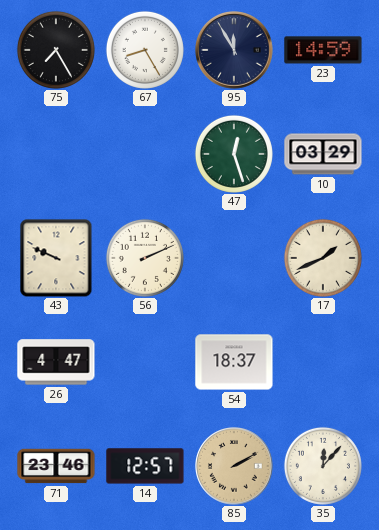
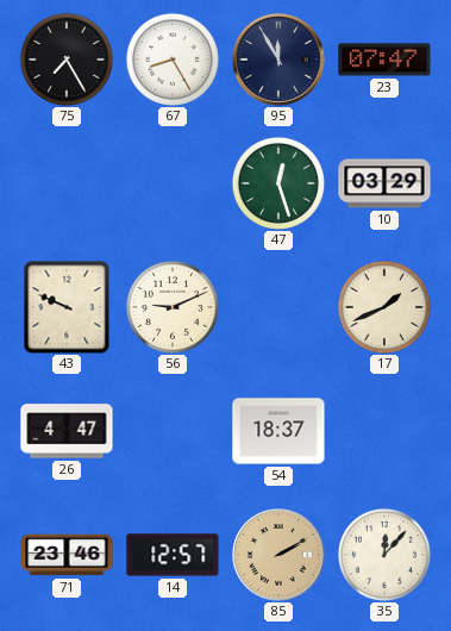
23: 14:59 -> 07:47 (384, 60)
56: 2:11 -> 9:11 (173, 307)
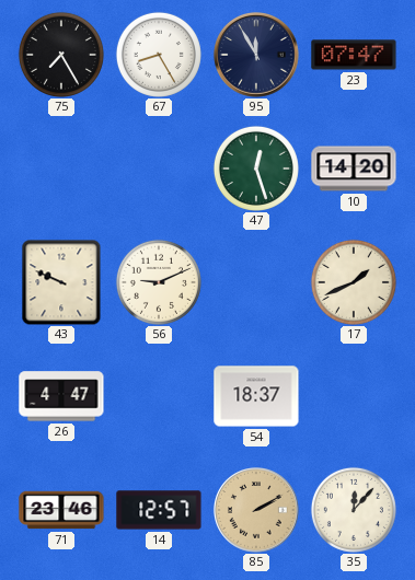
10: 03:29 -> 14:20 (354, 169)
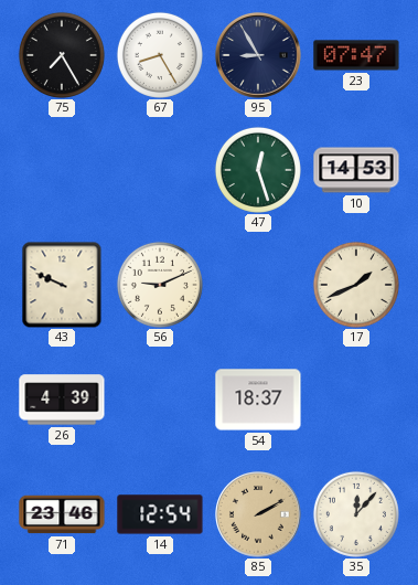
95: 11:55 -> 8:55 (259, 56)
10: 14:20 -> 14:53 (356, 170)
26: 4:47 -> 4:39 (62, 400)
14: 12:57 -> 12:54 (160, 514)
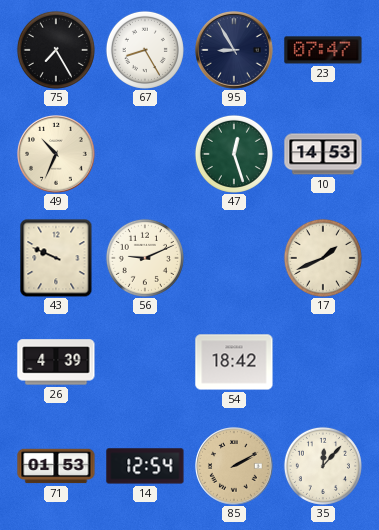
49: none -> 10:34 (57, 155)
54: 18:37 -> 18:42 (234, 362)
71: 23:46 -> 01:53 (56, 466)
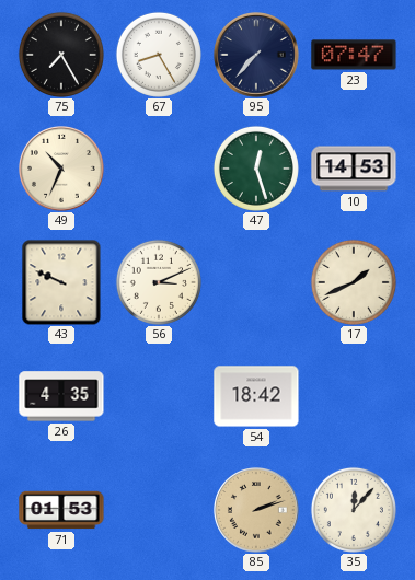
95: 8:55 -> 7:37 (257, 56)
56: 9:11 -> 3:11 (159, 282)
26: 4:39 -> 4:35 (61, 396)
14: 12:54 -> none (145, 466)
85: 2:10 -> 2:12 (257, 511)
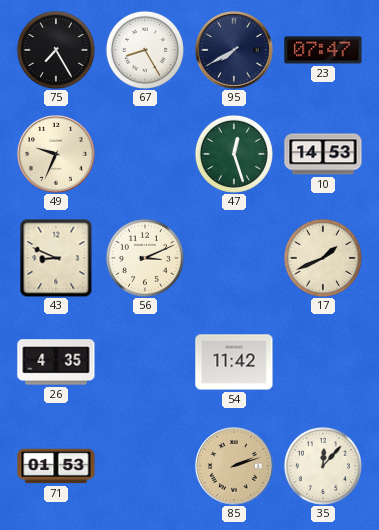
95: 7:37 -> 7:40 (235, 51)
49: 10:34 -> 9:34 (57, 155)
43: 9:49 -> 8:49 (56, 258)
54: 18:42 -> 11:42 (234, 362)
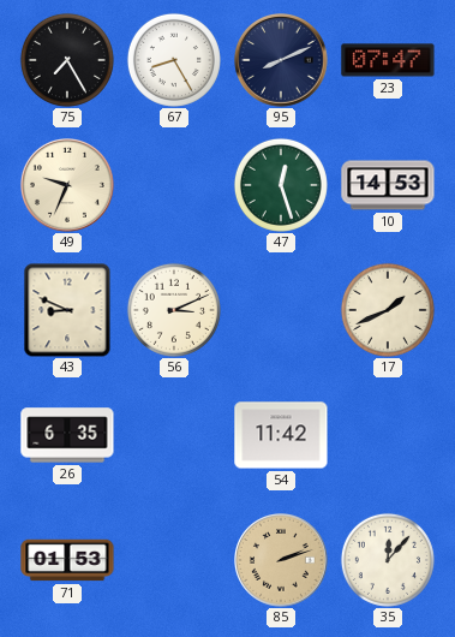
95: 7:40 -> 8:11 (282, 61)
26: 4:35 -> 6:35 (67, 435)
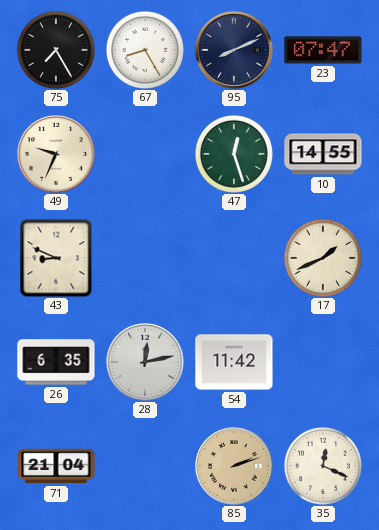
10: 14:53 -> 14:55 (323, 154)
56: 3:11 -> none (174, 310)
28: none -> 12:13 (146, 363)
71: 01:53 -> 21:04 (56, 466)
35: 12:07 -> 12:19 (323, 466)
